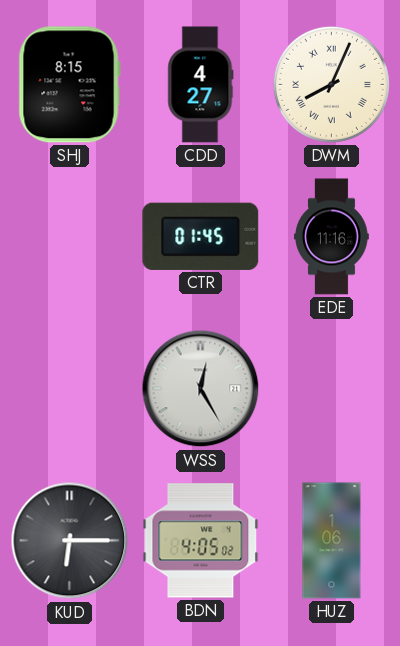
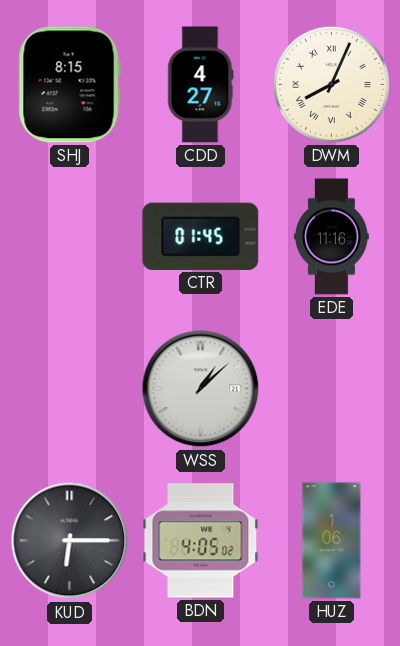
WSS: 12:25 -> 1:08 (201, 389)
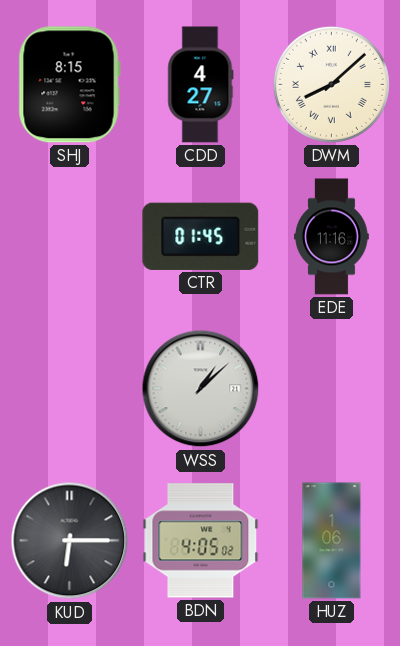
DWM: 8:04 -> 8:08 (331, 84)
